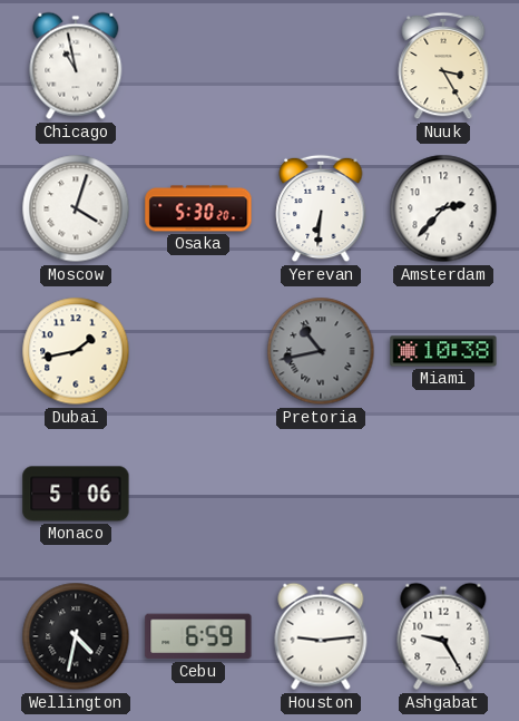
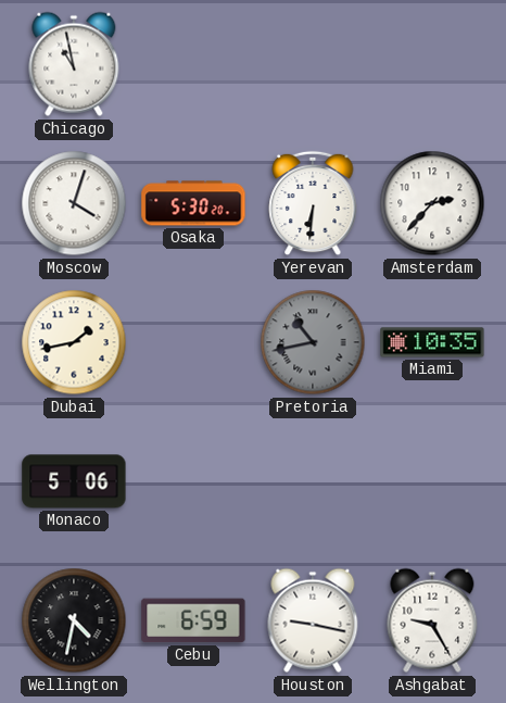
Nuuk: 3:25 -> none (443, 66)
Miami: 10:38 -> 10:35 (432, 342)
Houston: 9:14 -> 9:17 (313, 620)
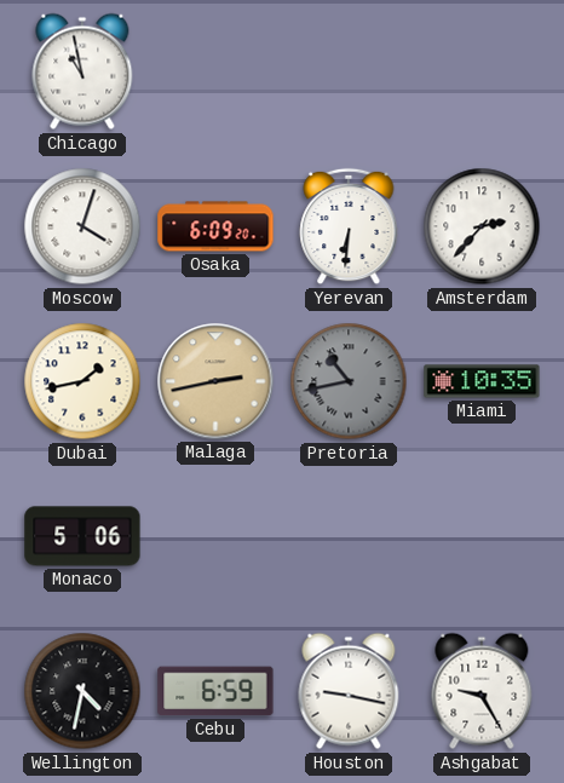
Osaka: 5:30 -> 6:09 (215, 226)
Malaga: none -> 2:43 (215, 381)
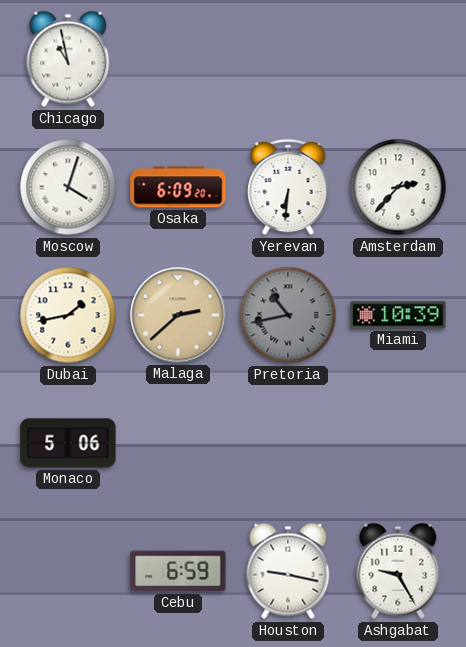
Malaga: 2:43 -> 2:38 (178, 315)
Miami: 10:35 -> 10:39 (398, 315)
Wellington: 4:32 -> none (82, 691)
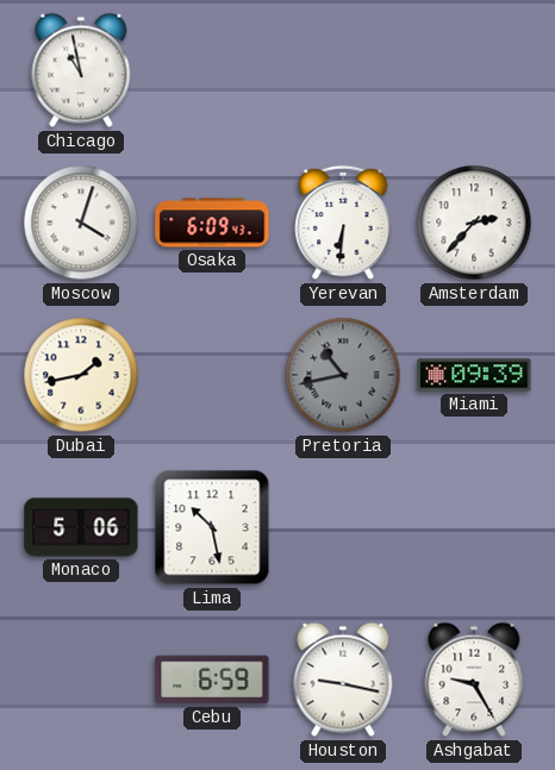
Osaka: 6:09:20 -> 6:09:43 (212, 223)
Malaga: 2:38 -> none (178, 315)
Miami: 10:39 -> 09:39 (474, 375)
Lima: none -> 10:28 (212, 527)
